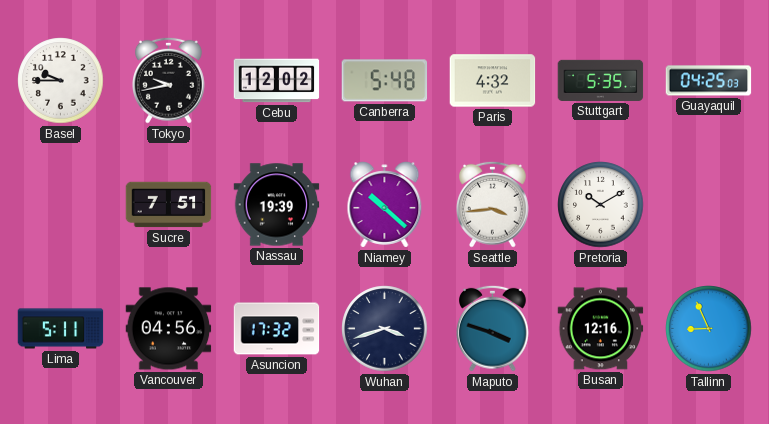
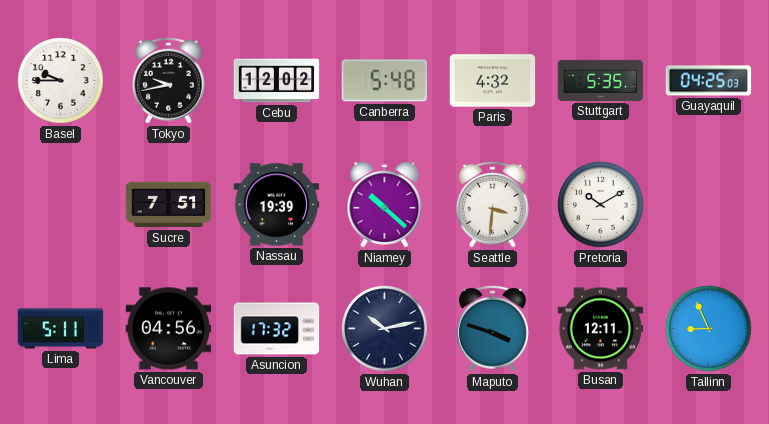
Seattle: 3:44 -> 3:31 (493, 204)
Wuhan: 3:42 -> 10:13 (385, 329)
Busan: 12:16 -> 12:11 (601, 329)
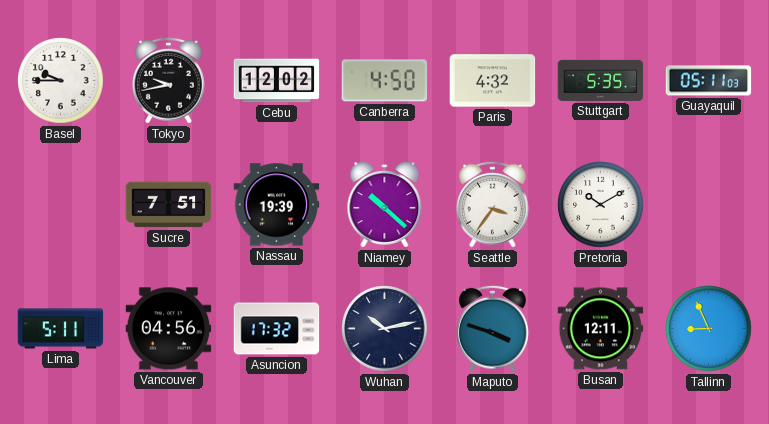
Canberra: 5:48 -> 4:50 (385, 81)
Guayaquil: 04:25 -> 05:11 (709, 81)
Seattle: 3:31 -> 3:36 (493, 204)
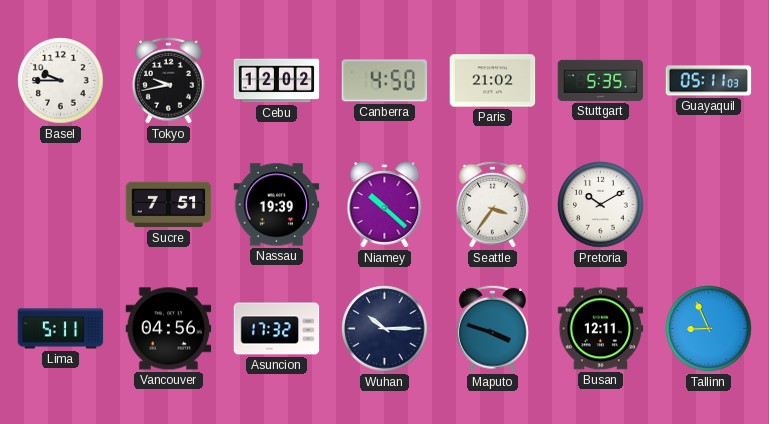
Paris: 4:32 -> 21:02 (493, 81)
Wuhan: 10:13 -> 10:15 (385, 329)
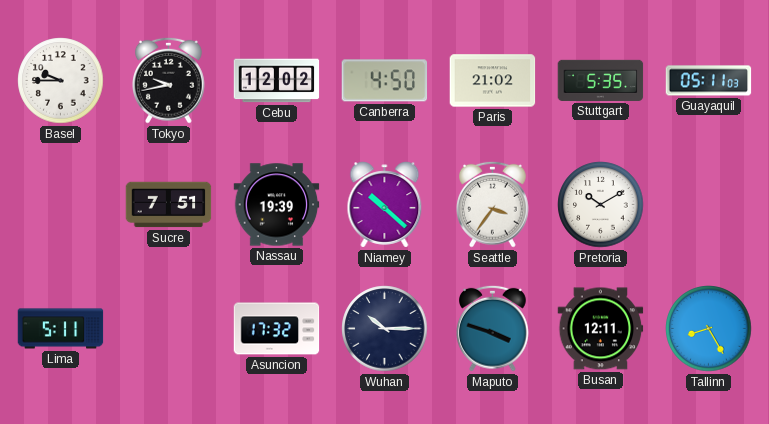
Vancouver: 04:56 -> none (169, 329)
Tallinn: 8:56 -> 8:25 (709, 329)
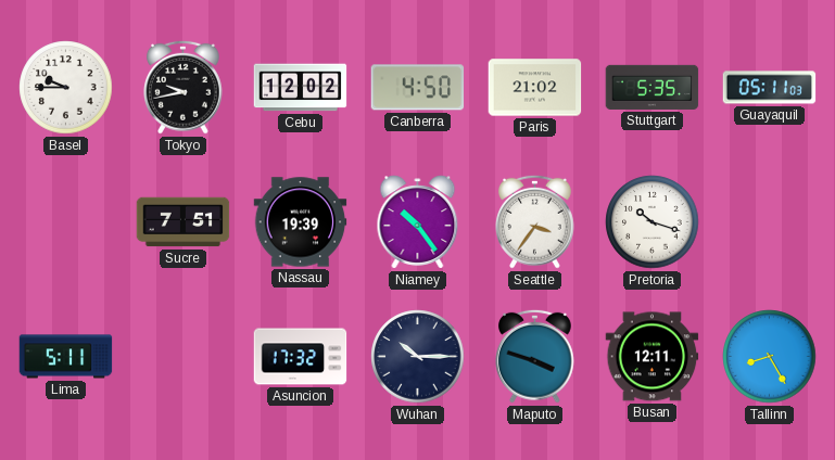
Niamey: 10:22 -> 10:24 (418, 222)
Pretoria: 10:10 -> 10:18 (653, 222)
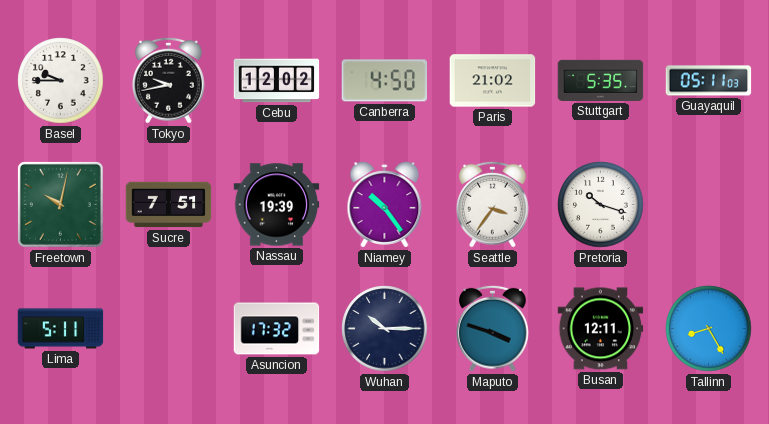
Freetown: none -> 10:02 (60, 204)
